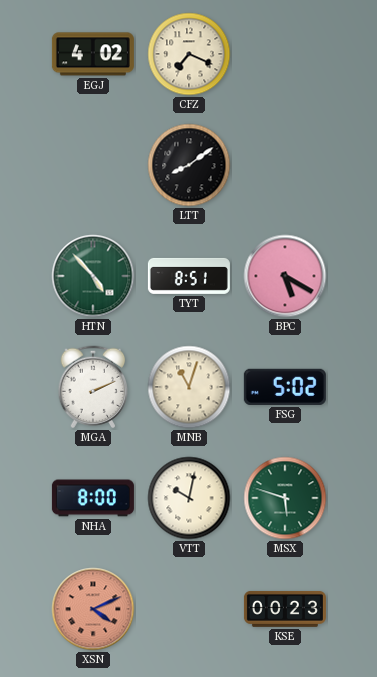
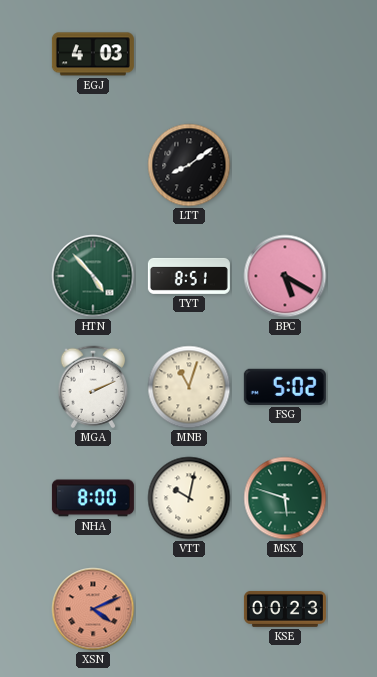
EGJ: 4:02 -> 4:03 (93, 54)
CFZ: 7:19 -> none (189, 54)
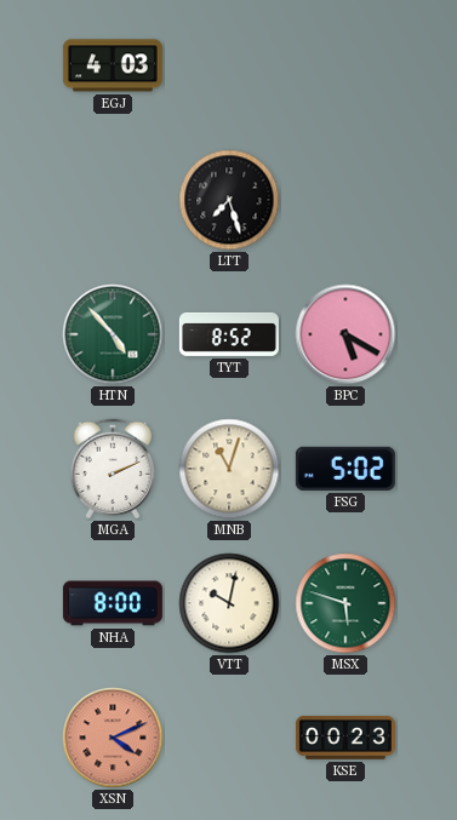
LTT: 8:09 -> 7:27 (229, 200)
TYT: 8:51 -> 8:52 (229, 334)
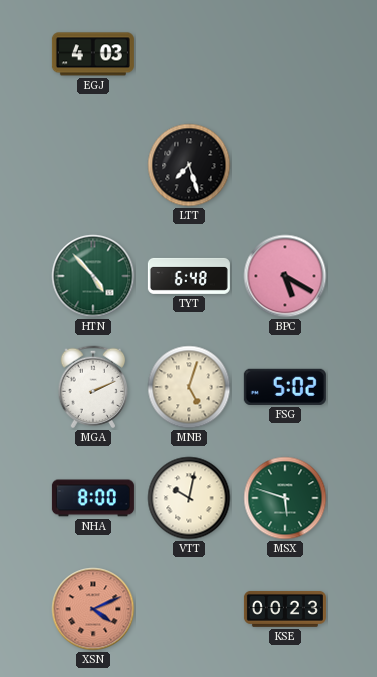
TYT: 8:52 -> 6:48 (189, 276)
MNB: 11:03 -> 5:03 (189, 387)
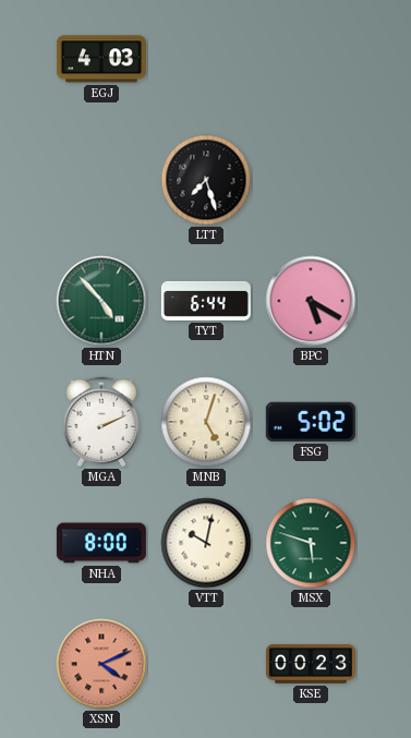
TYT: 6:48 -> 6:44 (206, 301)
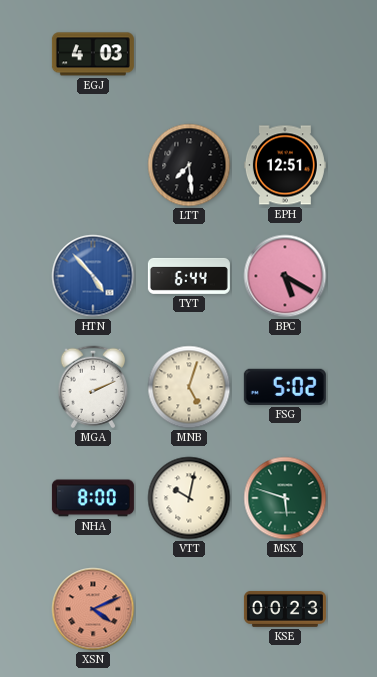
LTT: 7:27 -> 7:29 (189, 165)
EPH: none -> 12:51 (285, 165)
HTN dial: green -> blue (93, 276)
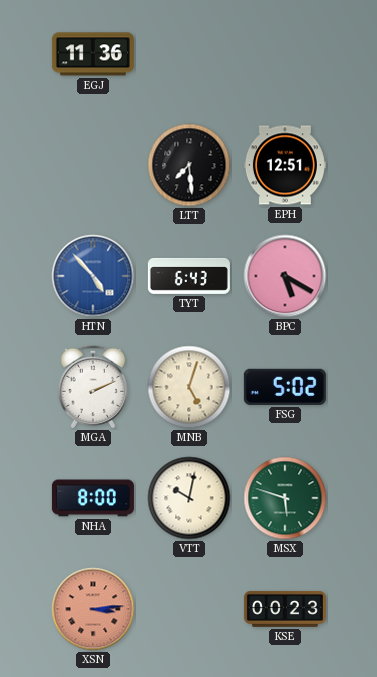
EGJ: 4:03 -> 11:36 (93, 54)
TYT: 6:44 -> 6:43 (189, 276)
XSN: 4:11 -> 3:14 (93, 609)
